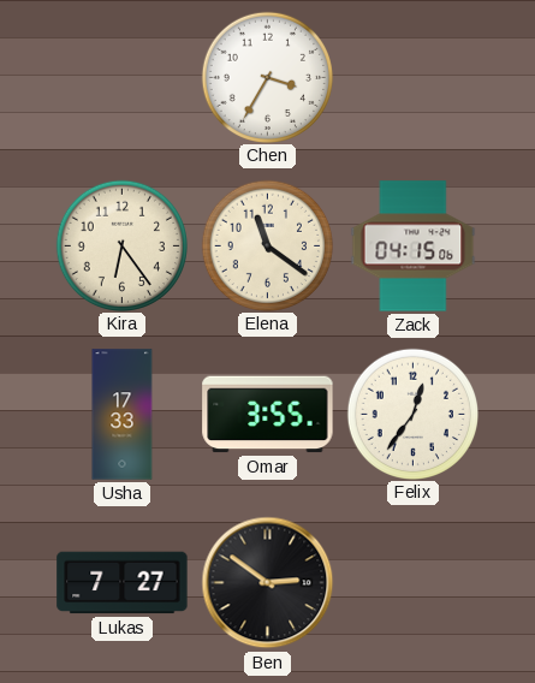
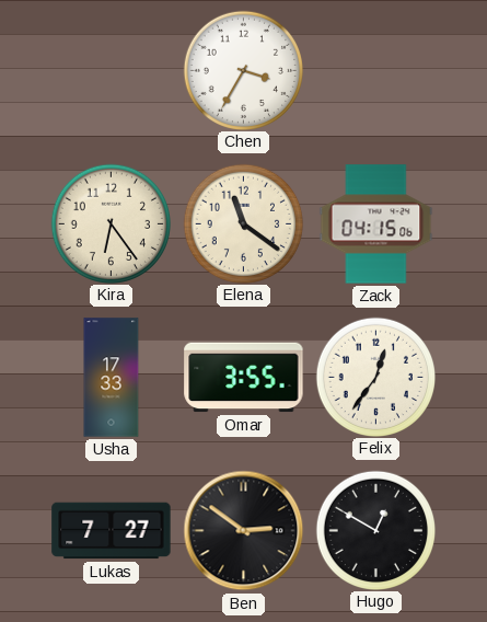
Hugo: none -> 12:50 (375, 530)
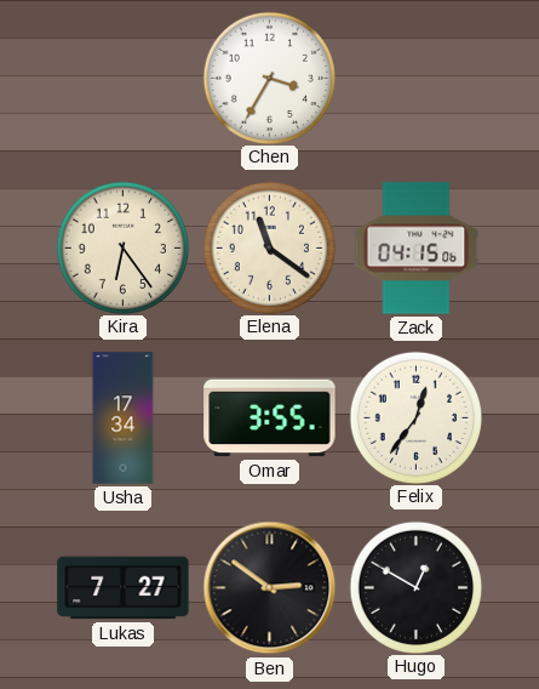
Usha: 17:33 -> 17:34 (124, 418)
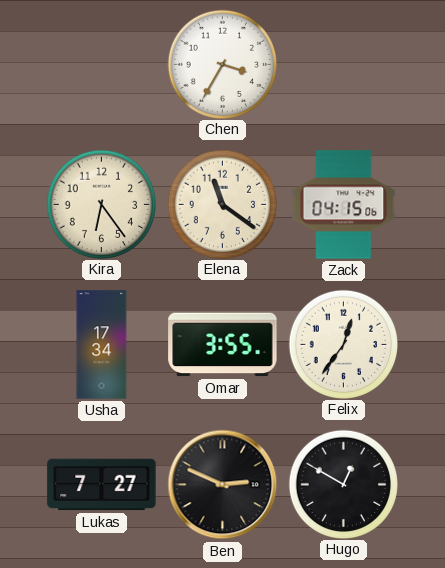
Ben: 2:51 -> 2:49 (223, 485)
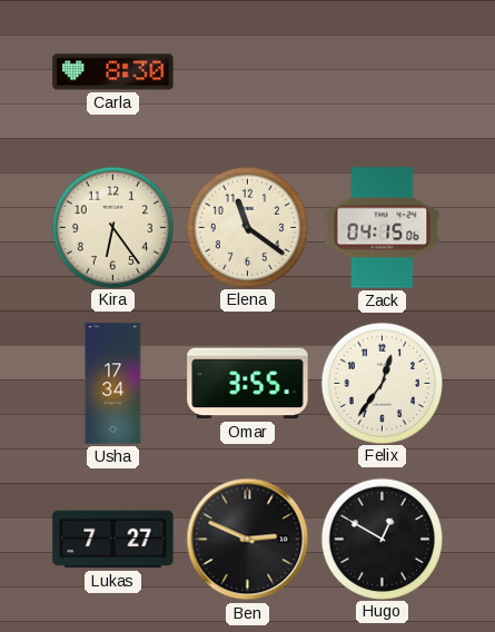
Carla: none -> 8:30 (113, 72)
Chen: 3:35 -> none (222, 64)
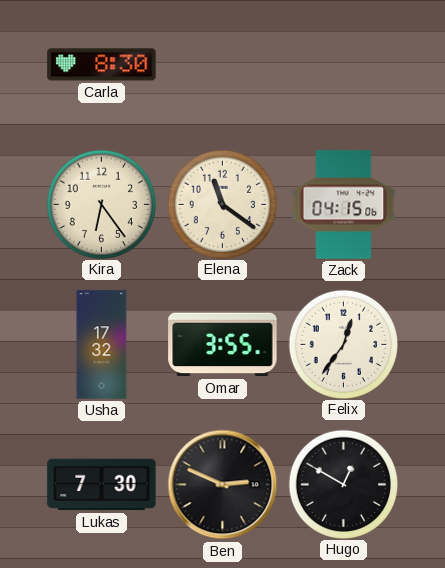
Usha: 17:34 -> 17:32 (102, 345)
Lukas: 7:27 -> 7:30 (102, 485)
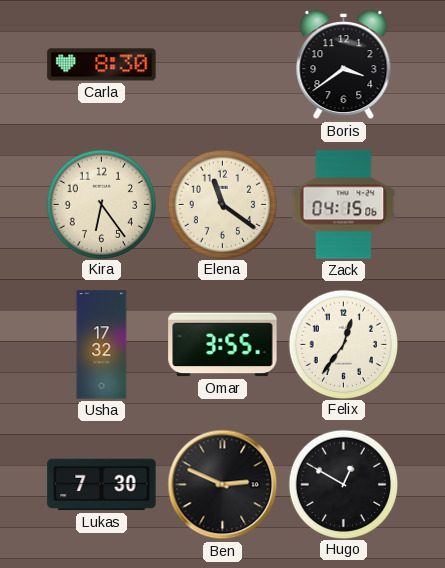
Boris: none -> 3:39 (344, 65)
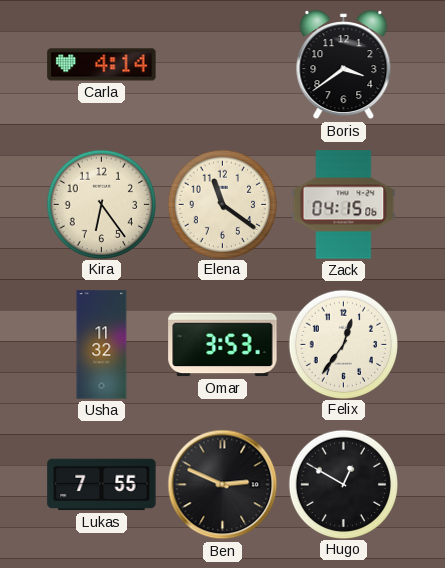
Carla: 8:30 -> 4:14 (102, 65)
Usha: 17:32 -> 11:32 (102, 345)
Omar: 3:55 -> 3:53 (223, 345)
Lukas: 7:30 -> 7:55 (102, 485)
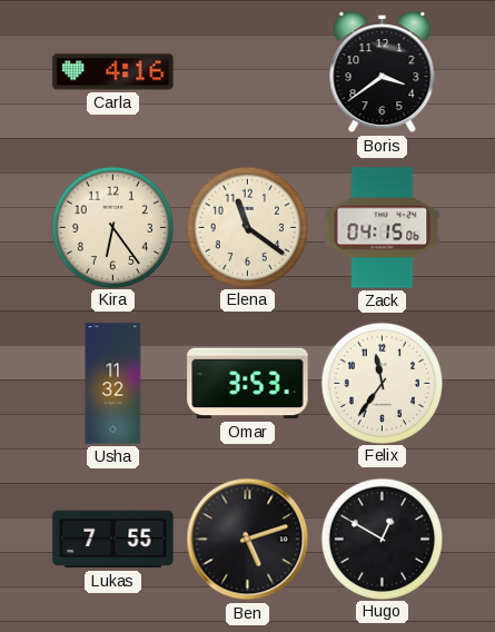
Carla: 4:14 -> 4:16 (113, 72)
Felix: 12:36 -> 11:36 (382, 383)
Ben: 2:49 -> 5:12 (248, 540)
